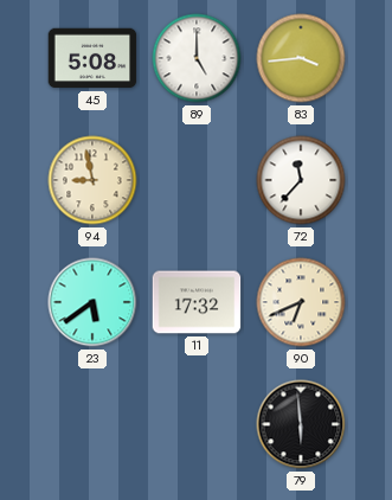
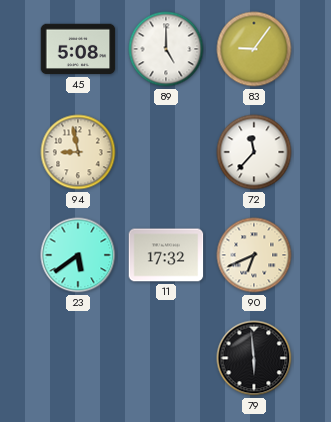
83: 3:44 -> 9:06 (254, 49)
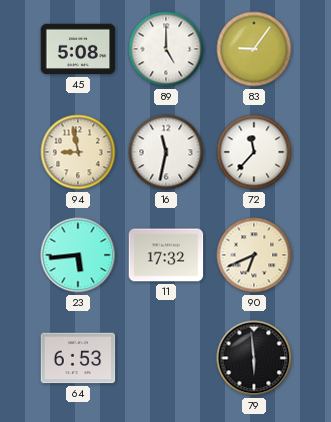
16: none -> 11:32 (166, 152)
23: 5:39 -> 5:44 (78, 255)
64: none -> 6:53 (78, 358)
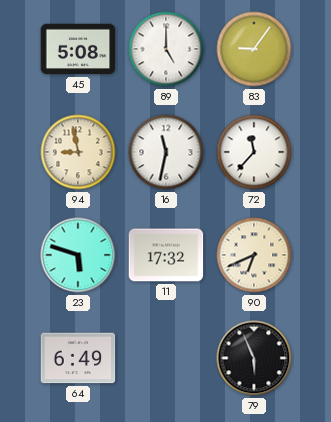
23: 5:44 -> 5:48 (78, 255)
64: 6:53 -> 6:49 (78, 358)
79: 5:59 -> 5:56 (254, 358)
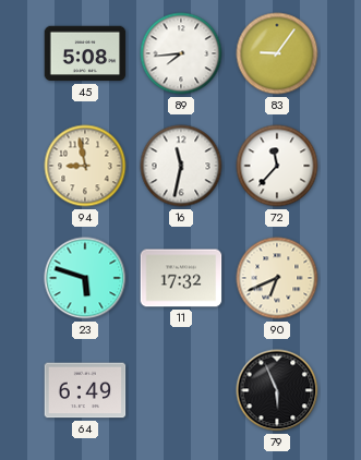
89: 5:00 -> 7:44 (181, 53)
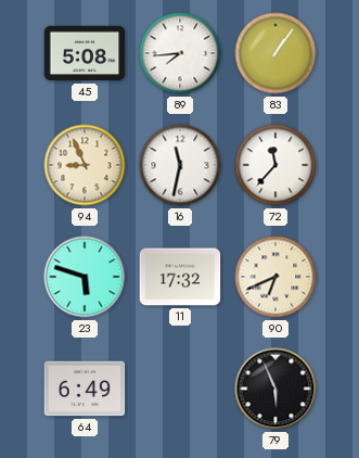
83: 9:06 -> 1:06 (275, 53)
94: 8:58 -> 8:56 (85, 165)
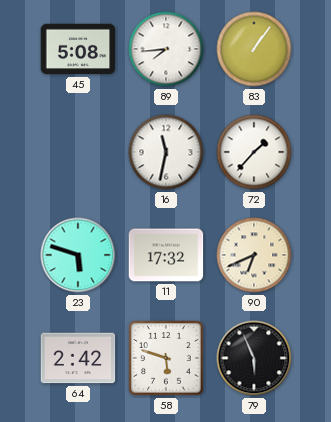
94: 8:56 -> none (85, 165)
72: 11:37 -> 1:37 (254, 152)
64: 6:49 -> 2:42 (78, 358)
58: none -> 5:48 (166, 358)
